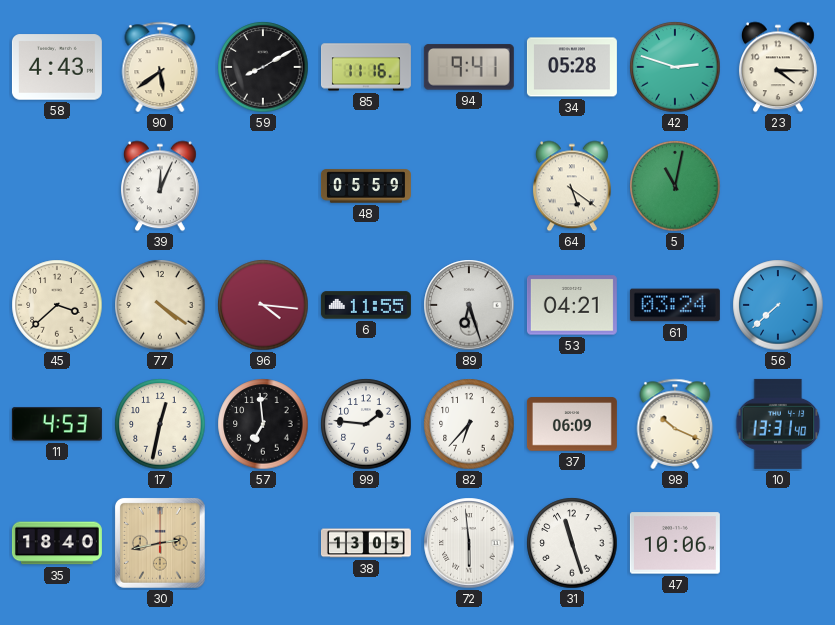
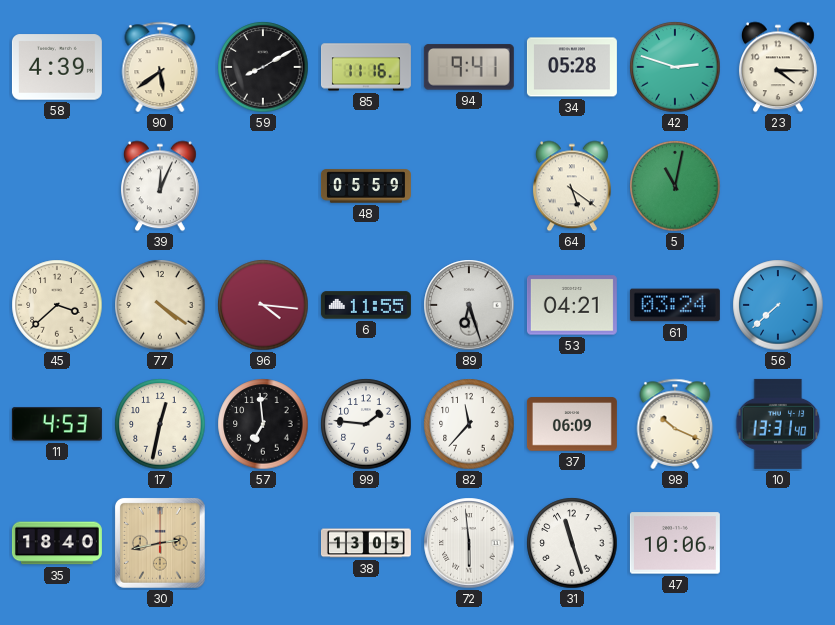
58: 4:43 -> 4:39 (57, 67)
82: 6:37 -> 11:37 (469, 424)
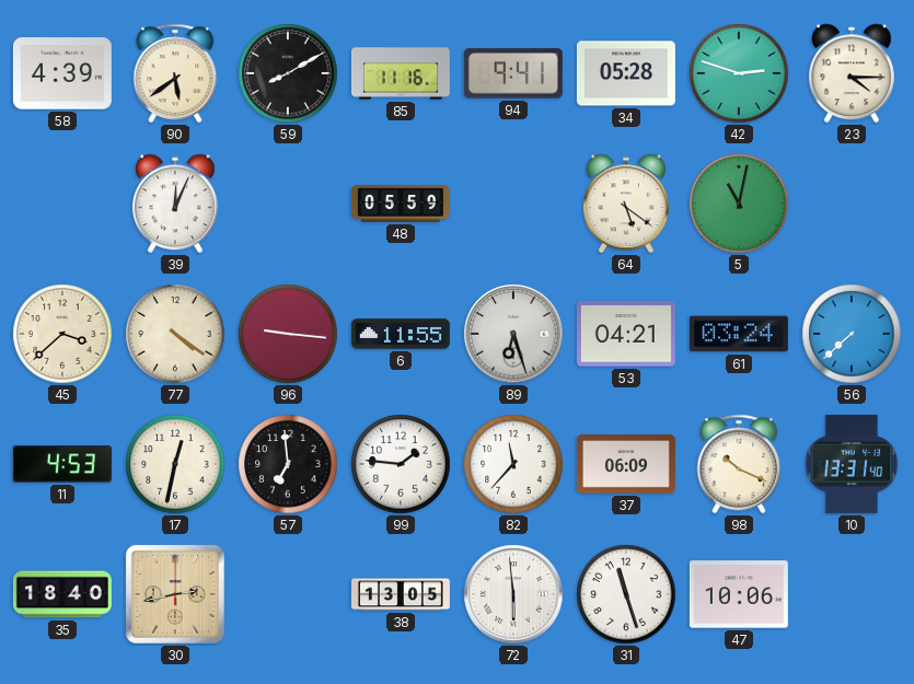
96: 4:16 -> 9:16 (288, 334)
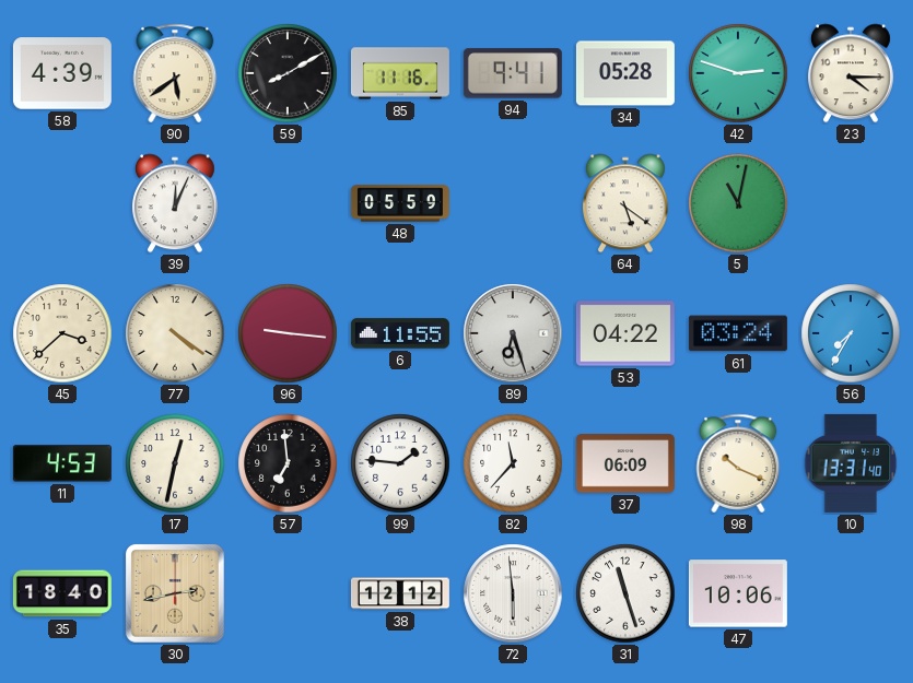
53: 04:21 -> 04:22 (625, 333)
56: 7:38 -> 7:35 (851, 333)
38: 13:05 -> 12:12 (400, 593)
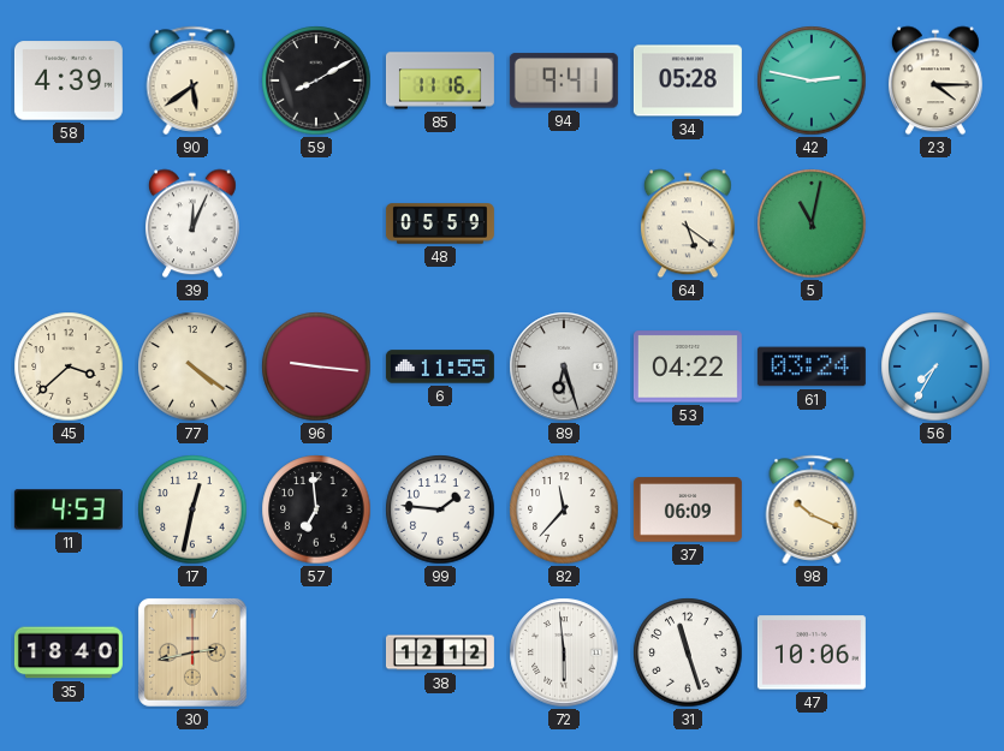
42: 2:48 -> 2:47 (812, 81)
10: 13:31 -> none (851, 463)
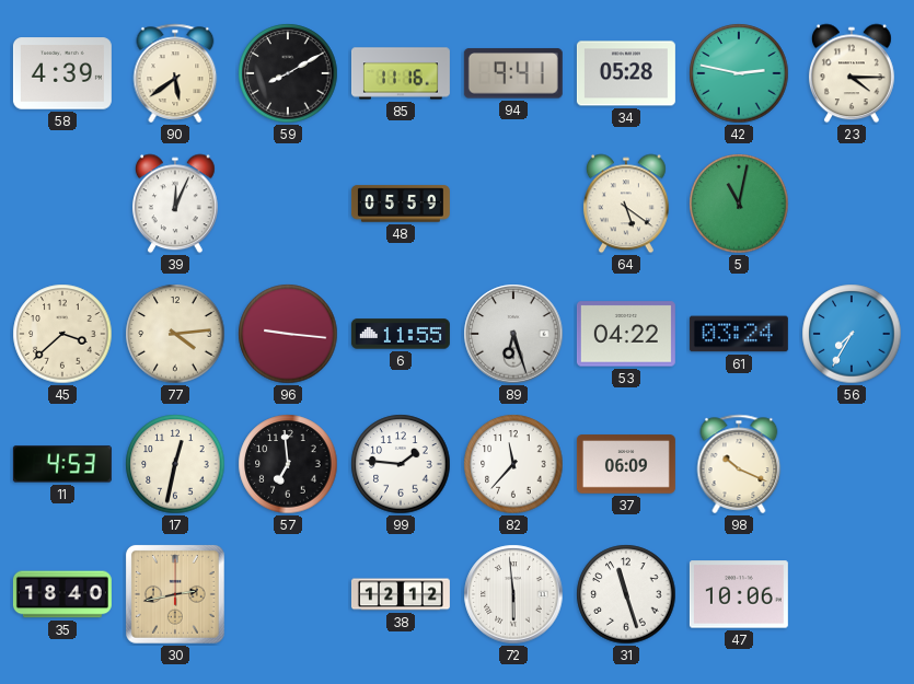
77: 4:21 -> 4:14 (175, 334)
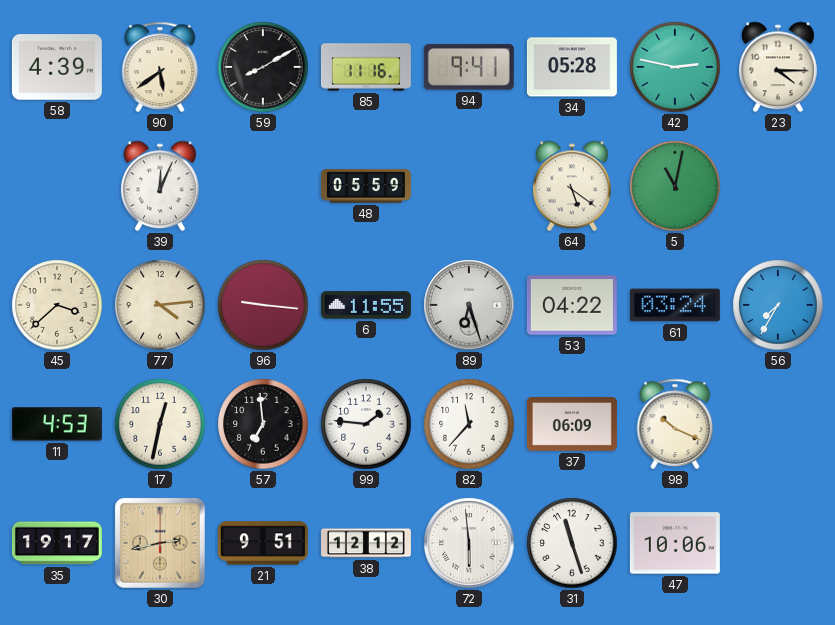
35: 18:40 -> 19:17 (57, 543)
21: none -> 9:51 (263, 543)
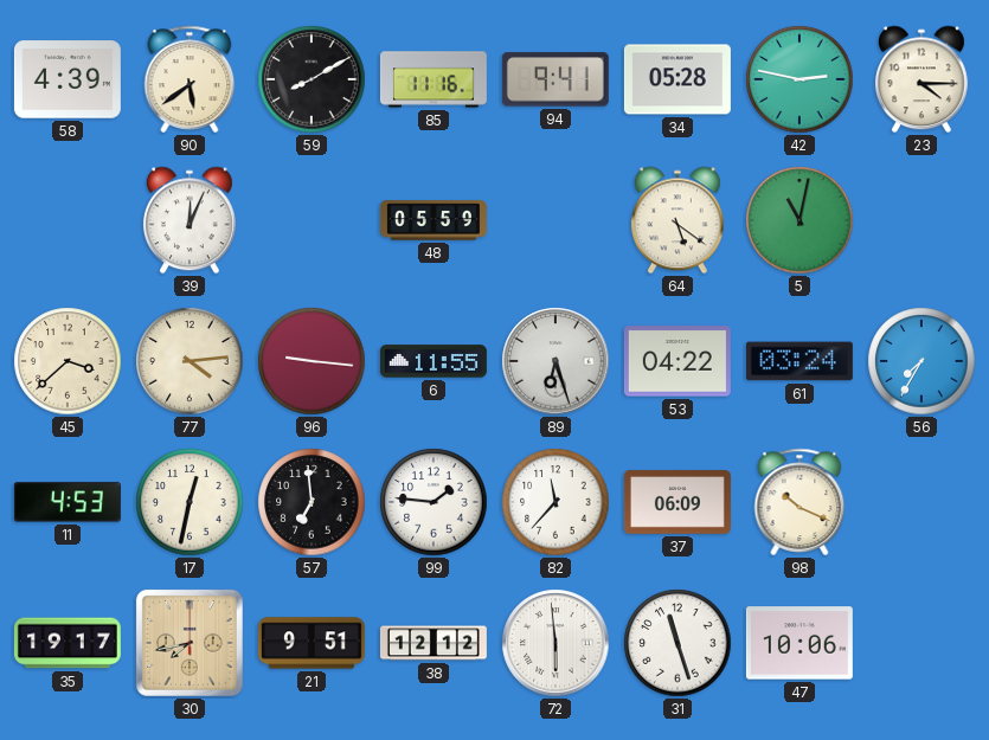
30: 2:43 -> 7:43 (190, 643)
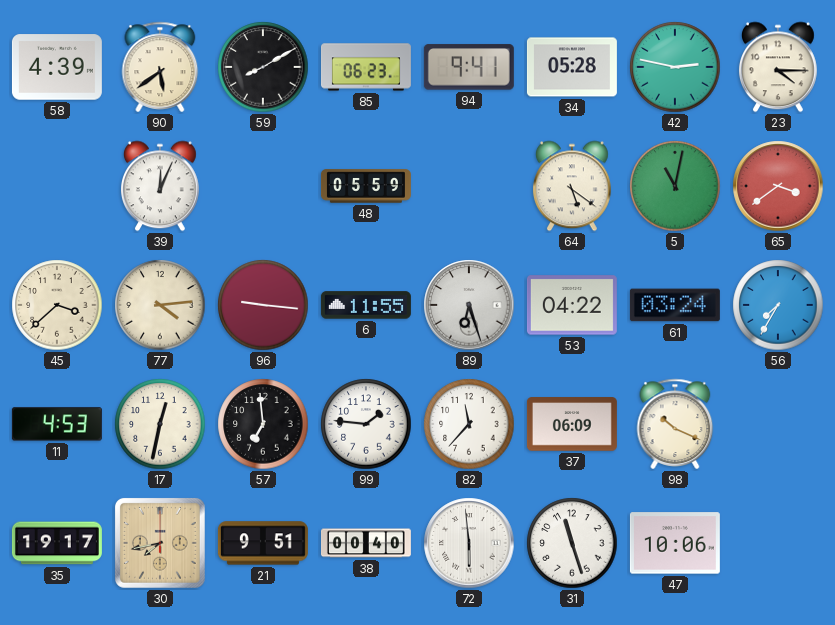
85: 11:16 -> 06:23 (366, 67)
65: none -> 3:39 (778, 186)
38: 12:12 -> 00:40 (366, 543)
